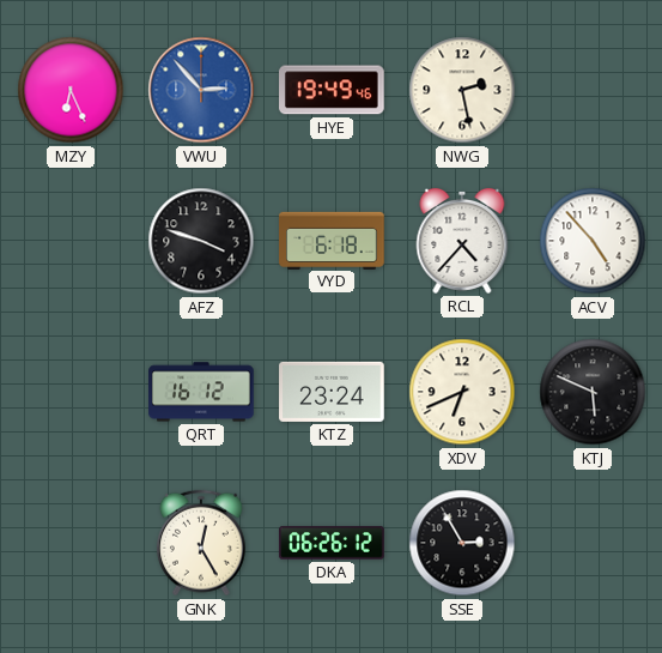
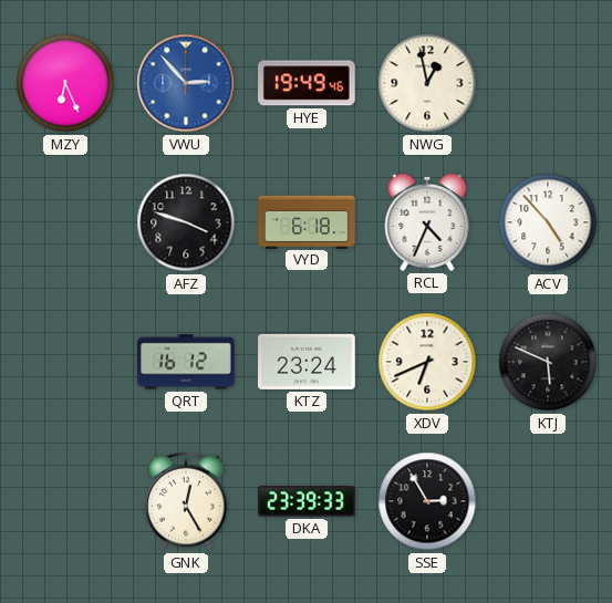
NWG: 2:28 -> 12:58 (427, 83)
RCL: 4:37 -> 4:34 (427, 222)
DKA: 06:26 -> 23:39 (307, 501)
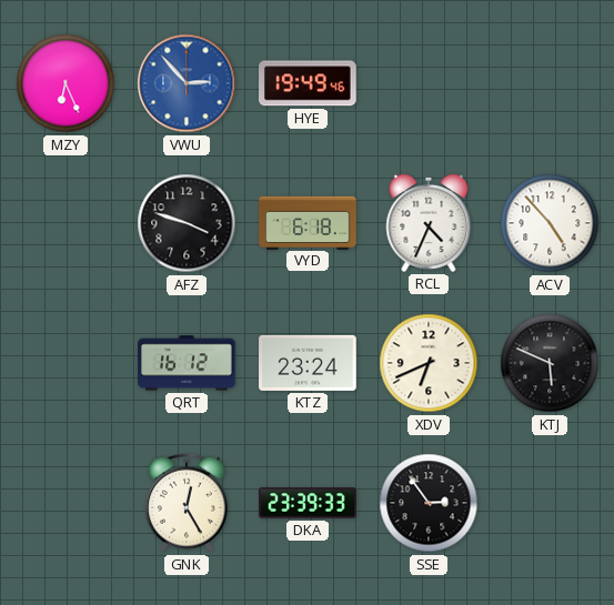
NWG: 12:58 -> none (427, 83)
SSE: 2:55 -> 2:54 (429, 503)
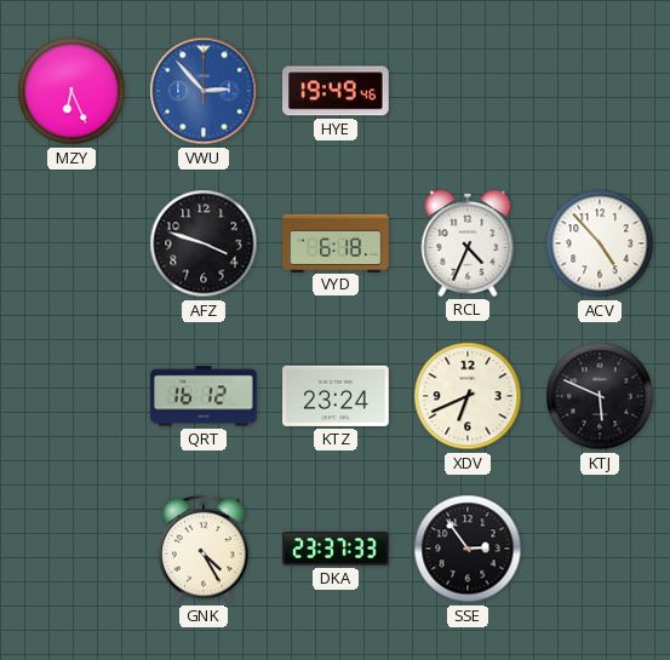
GNK: 12:25 -> 4:25 (204, 549)
DKA: 23:39 -> 23:37 (336, 549)
